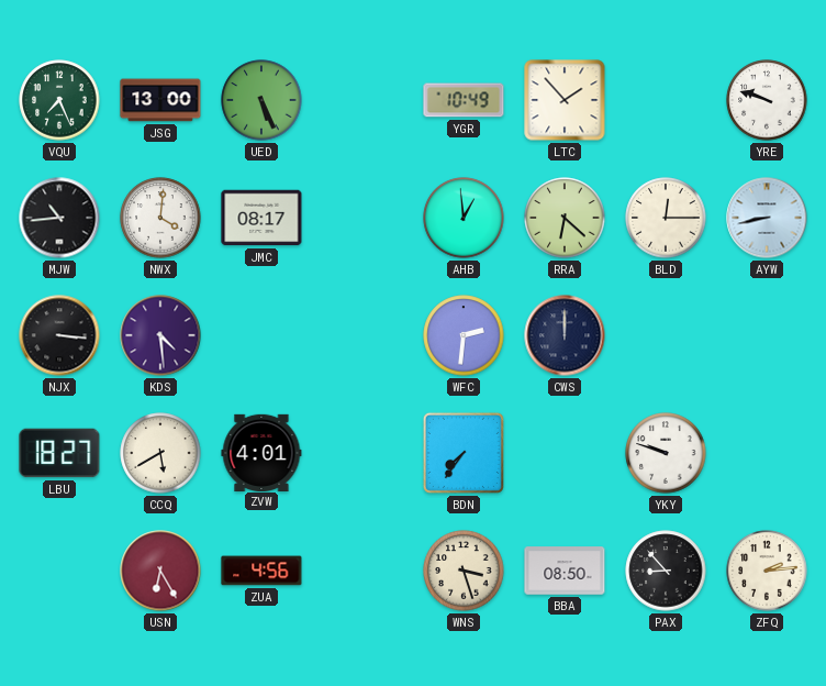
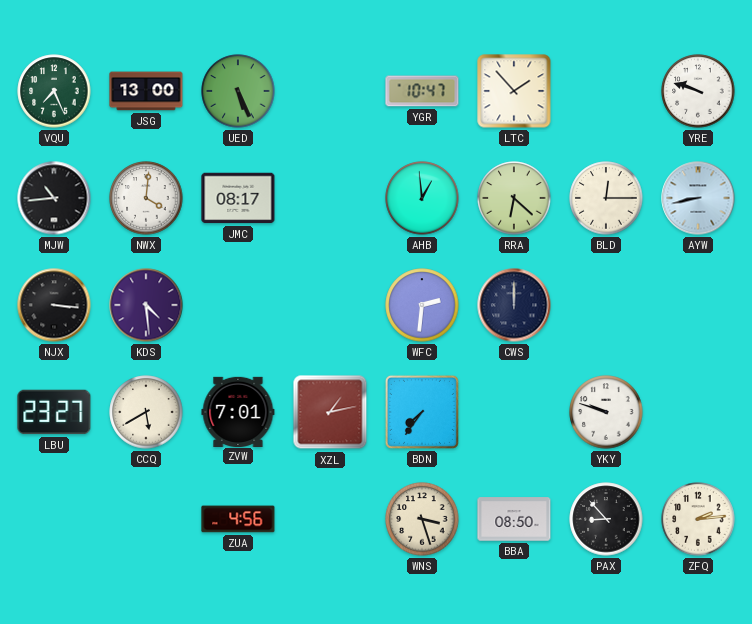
YGR: 10:49 -> 10:47 (422, 91)
LBU: 18:27 -> 23:27 (54, 412)
ZVW: 4:01 -> 7:01 (238, 411)
XZL: none -> 1:13 (330, 412)
USN: 6:25 -> none (160, 571)
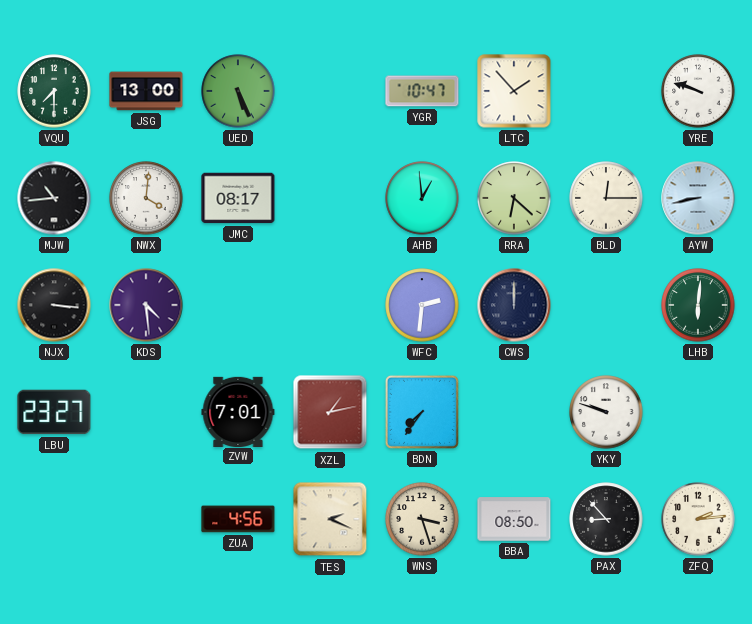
VQU: 7:26 -> 7:30 (54, 91)
LHB: none -> 6:01 (698, 305)
CCQ: 5:40 -> none (146, 412)
TES: none -> 2:19 (330, 519)
